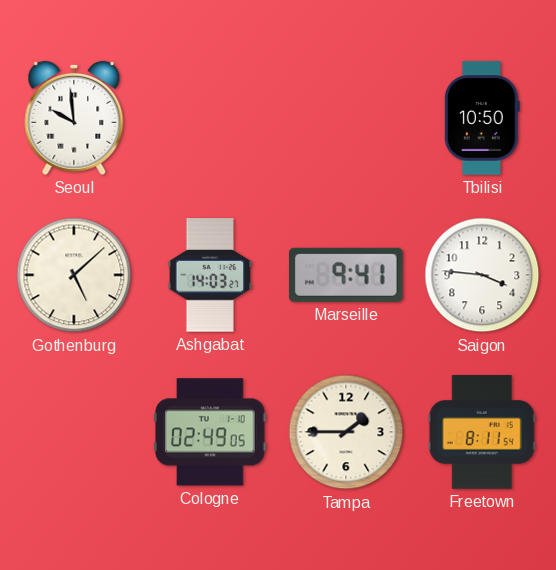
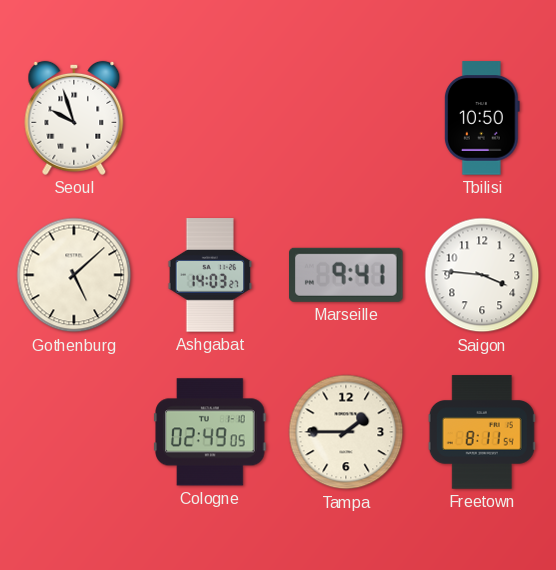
Seoul: 9:59 -> 9:57 (74, 118)
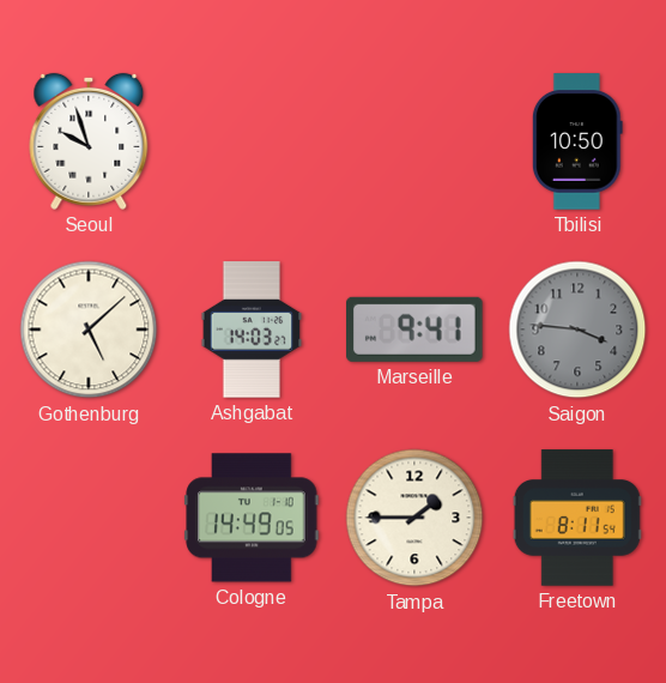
Saigon dial: white -> grey (577, 330)
Cologne: 02:49 -> 14:49 (252, 518)
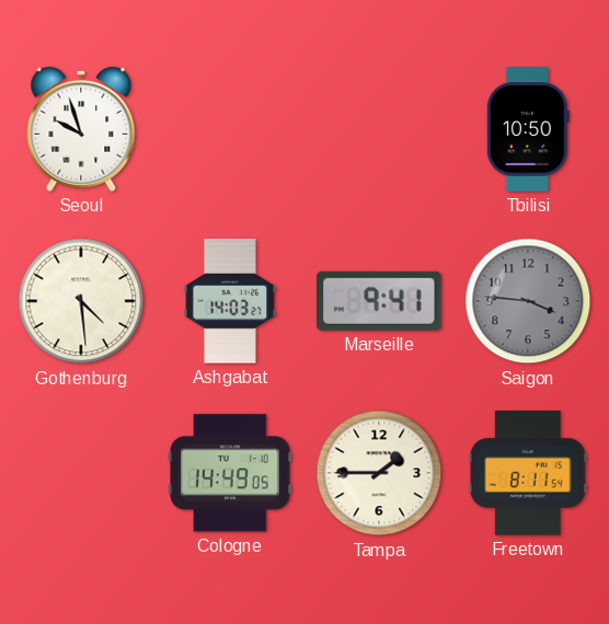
Gothenburg: 5:08 -> 4:29 (81, 301)
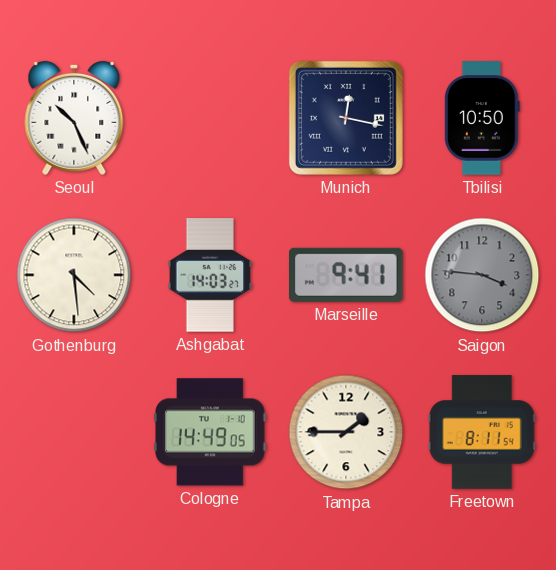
Seoul: 9:57 -> 10:26 (74, 118)
Munich: none -> 12:17 (346, 118)
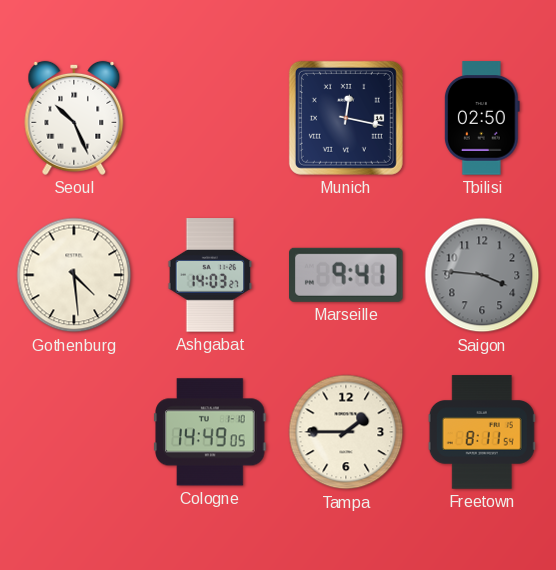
Tbilisi: 10:50 -> 02:50 (482, 118)
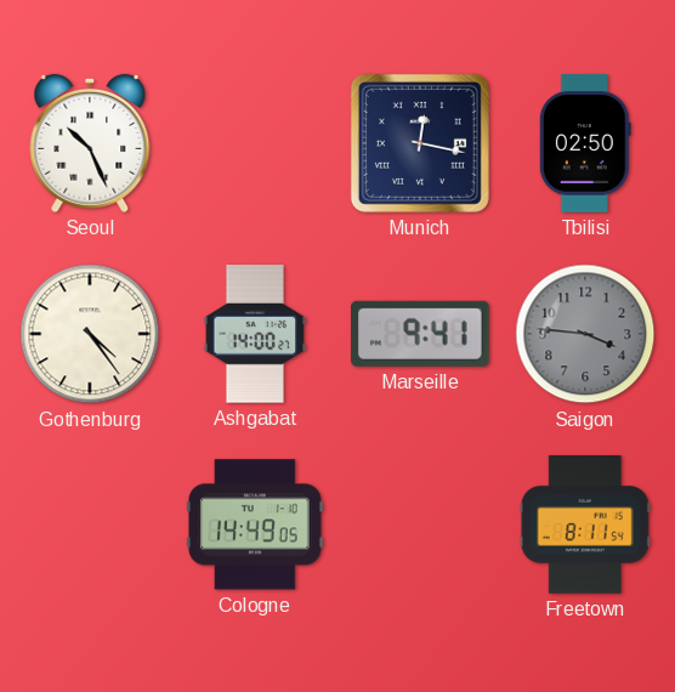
Gothenburg: 4:29 -> 4:24 (90, 334)
Ashgabat: 14:03 -> 14:00 (255, 334)
Tampa: 1:45 -> none (346, 432)
